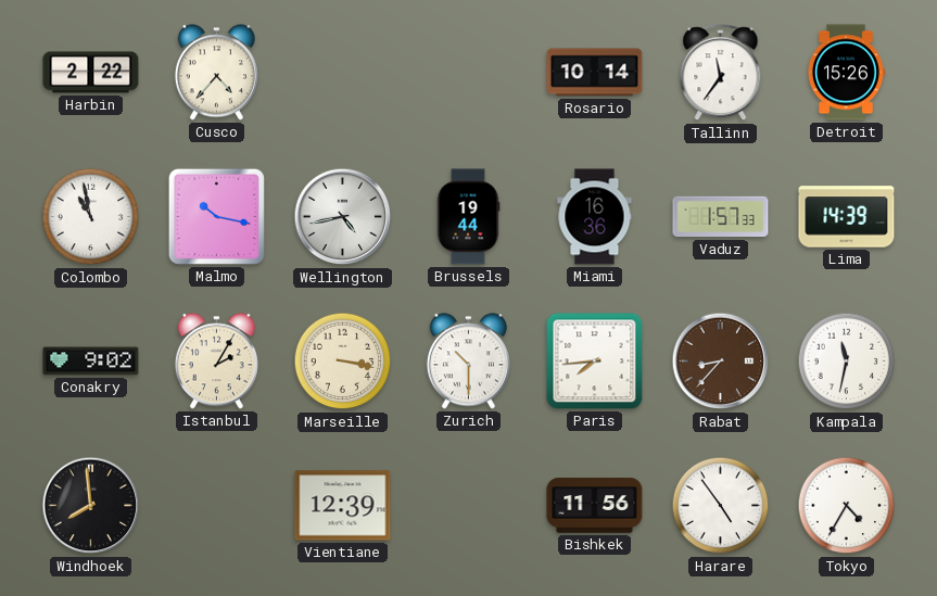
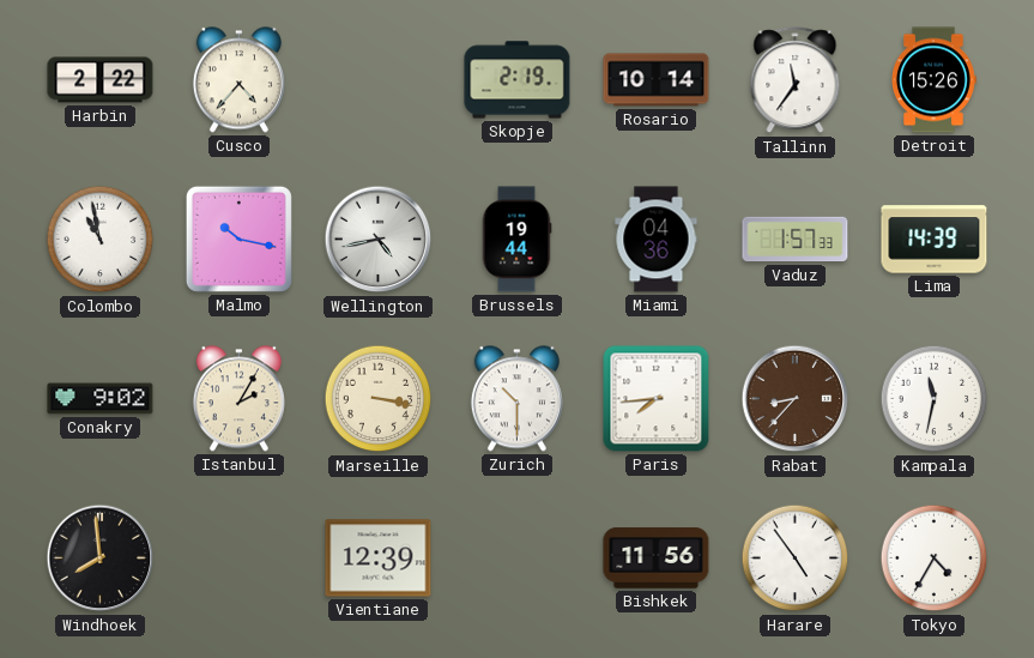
Skopje: none -> 2:19 (518, 80)
Miami: 16:36 -> 04:36 (657, 240)
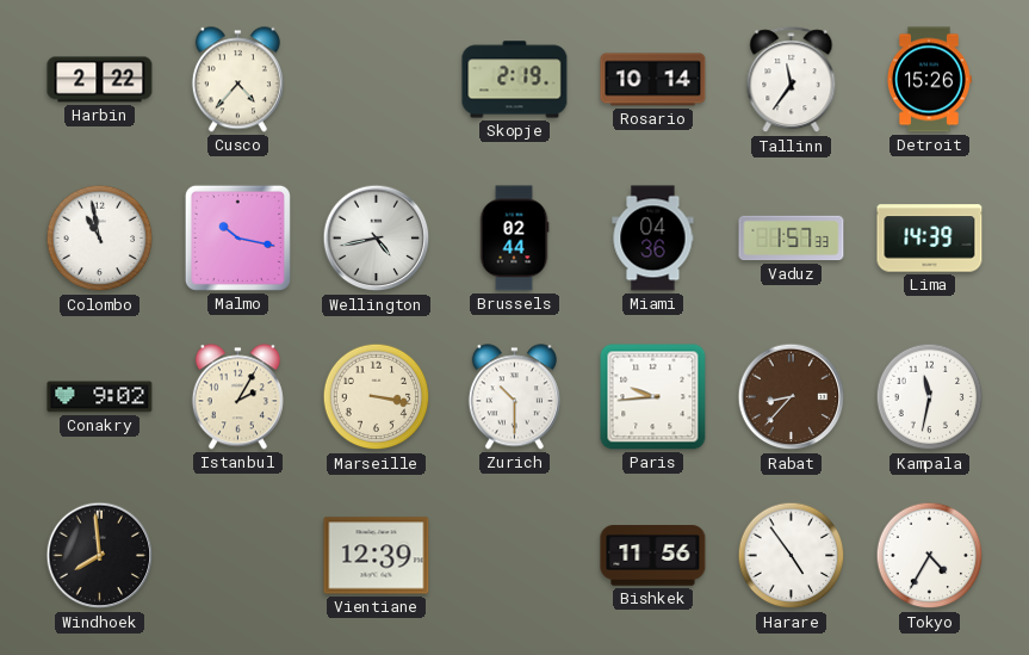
Brussels: 19:44 -> 02:44 (514, 239)
Paris: 7:44 -> 9:44 (653, 397)
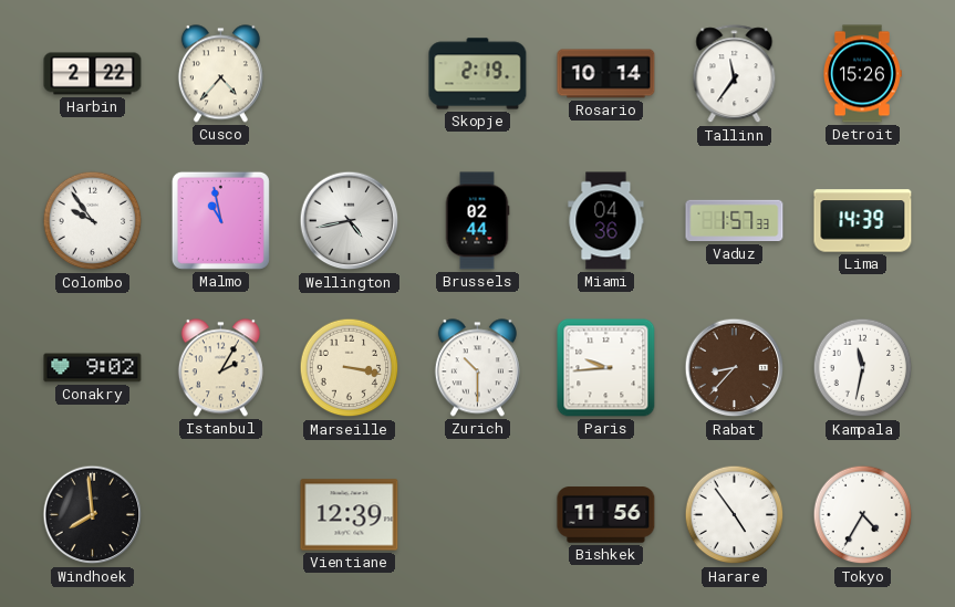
Colombo: 10:58 -> 9:54 (93, 221)
Malmo: 10:17 -> 10:58 (220, 220)
